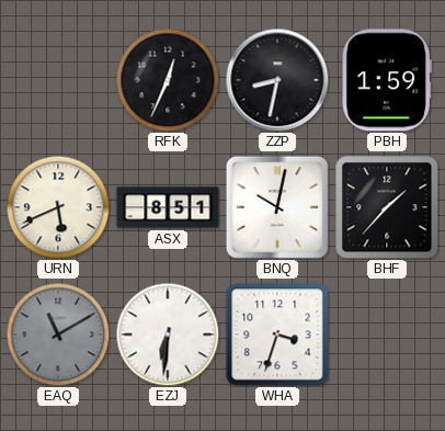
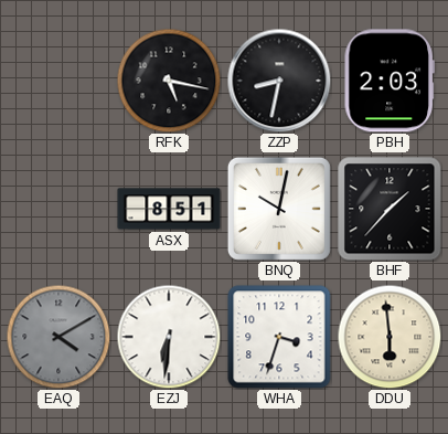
RFK: 12:34 -> 5:17 (169, 81)
PBH: 1:59 -> 2:03 (390, 81)
URN: 5:41 -> none (58, 207)
EAQ: 11:10 -> 4:10 (58, 337)
DDU: none -> 5:59 (390, 337)
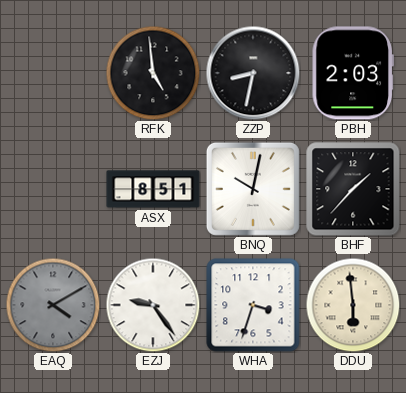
RFK: 5:17 -> 4:59 (153, 73)
EZJ: 6:31 -> 9:24 (153, 305)
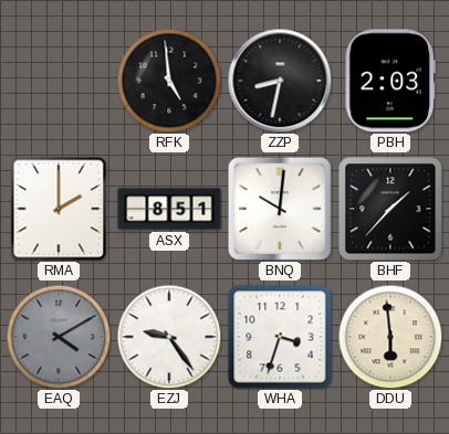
RMA: none -> 2:00 (59, 209)
BNQ: 10:02 -> 10:01 (280, 209)
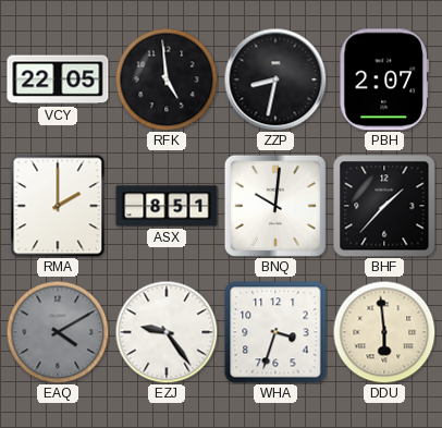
VCY: none -> 22:05 (58, 80)
PBH: 2:03 -> 2:07 (384, 80)
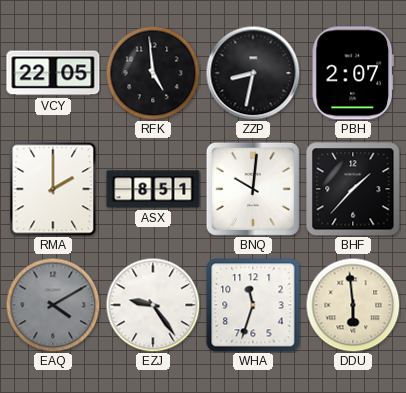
WHA: 3:33 -> 11:33 (253, 305)
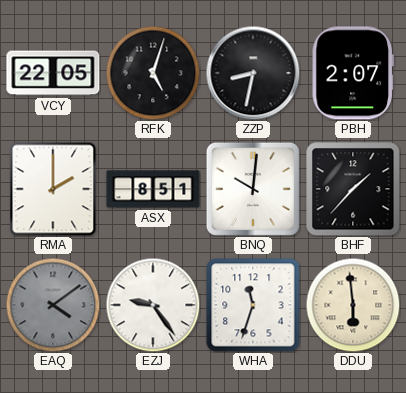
RFK: 4:59 -> 5:03 (153, 73)
EAQ: 4:10 -> 4:09 (53, 305)
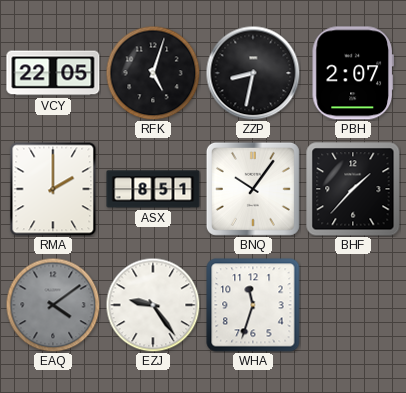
BNQ: 10:01 -> 10:06 (253, 189)
DDU: 5:59 -> none (353, 305)
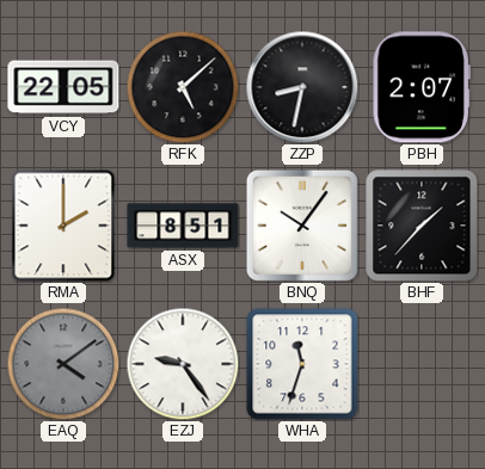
RFK: 5:03 -> 5:08 (183, 87)
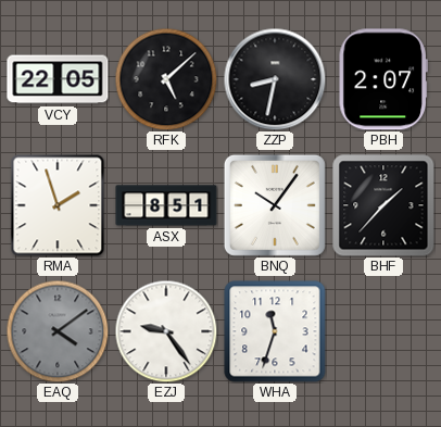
RMA: 2:00 -> 1:57 (58, 205)
